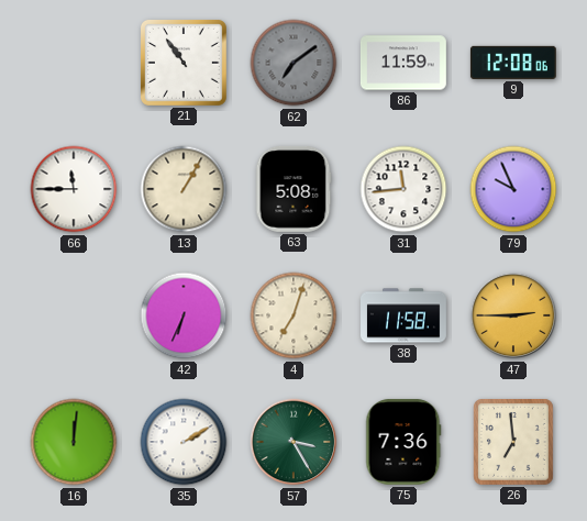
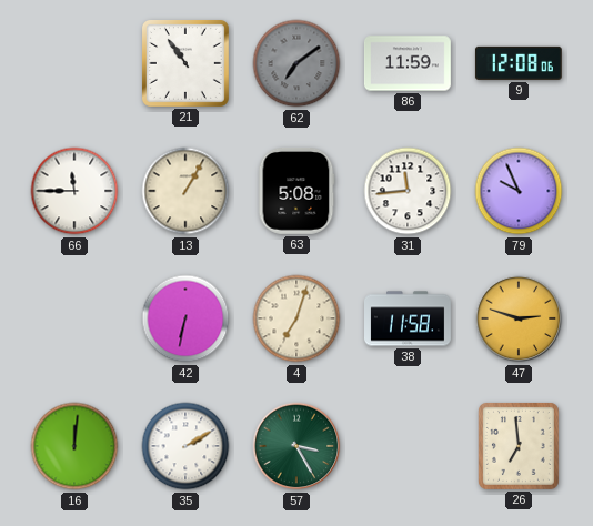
42: 6:34 -> 6:32 (185, 318)
47: 2:45 -> 2:48 (519, 318)
75: 7:36 -> none (403, 442)
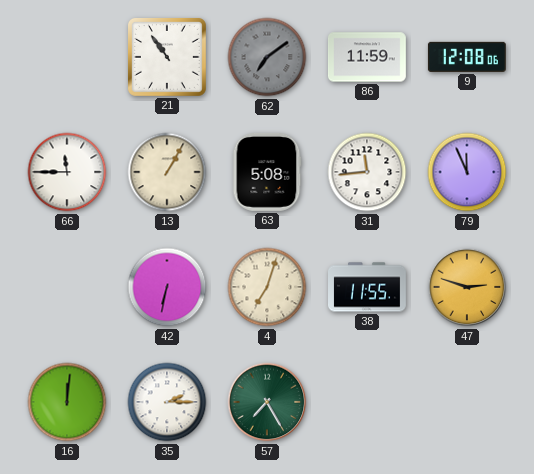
79: 9:56 -> 11:56 (467, 172)
38: 11:58 -> 11:55 (368, 287)
35: 2:10 -> 2:15 (167, 402)
57: 3:25 -> 7:25 (267, 402)
26: 6:59 -> none (519, 446)
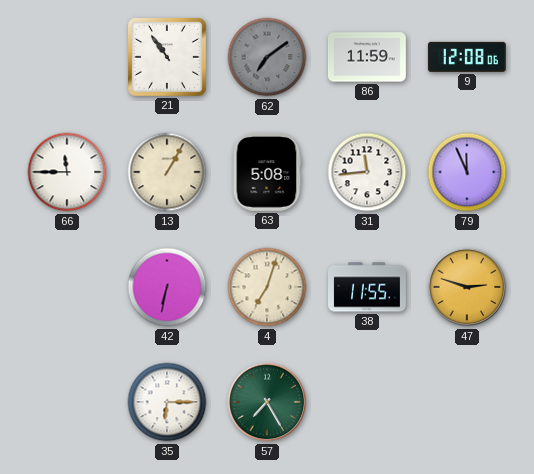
16: 12:01 -> none (67, 402)
35: 2:15 -> 6:15 (167, 402)
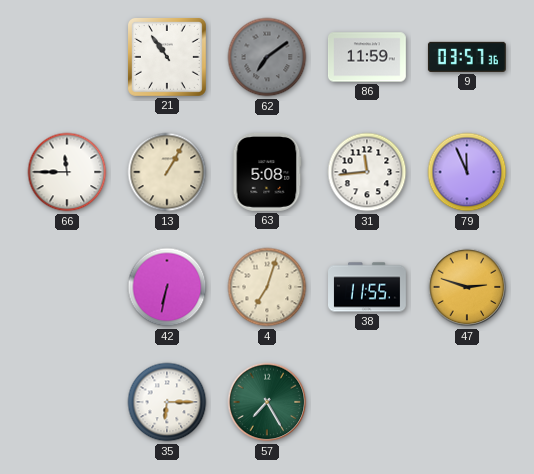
9: 12:08 -> 03:57 (467, 57)
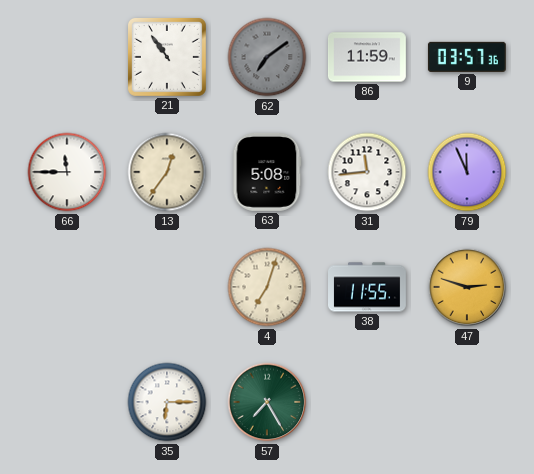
13: 1:05 -> 12:36 (167, 172)
42: 6:32 -> none (167, 287)
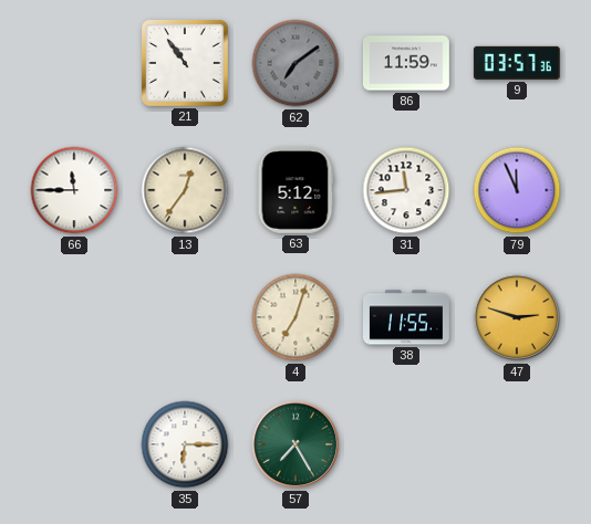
63: 5:08 -> 5:12 (295, 190)
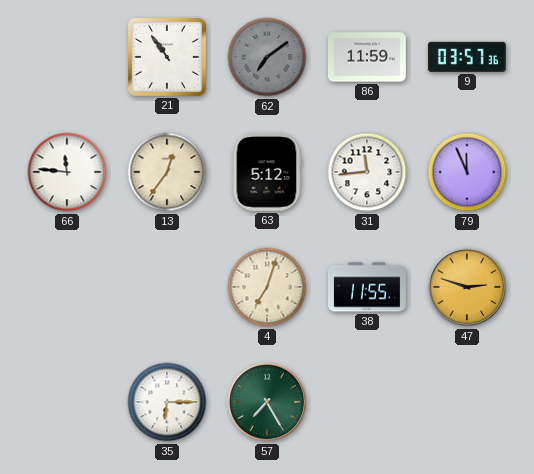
66: 11:45 -> 11:46 (67, 172)
